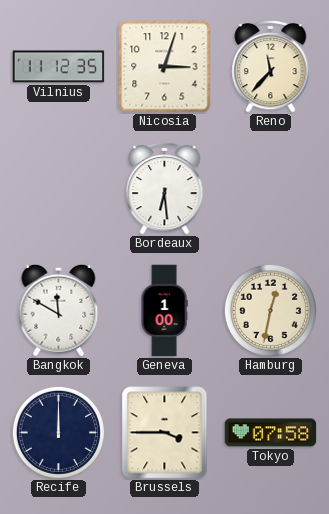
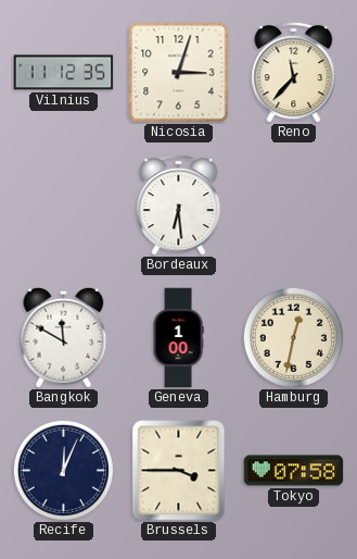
Recife: 12:00 -> 12:04 (63, 470)
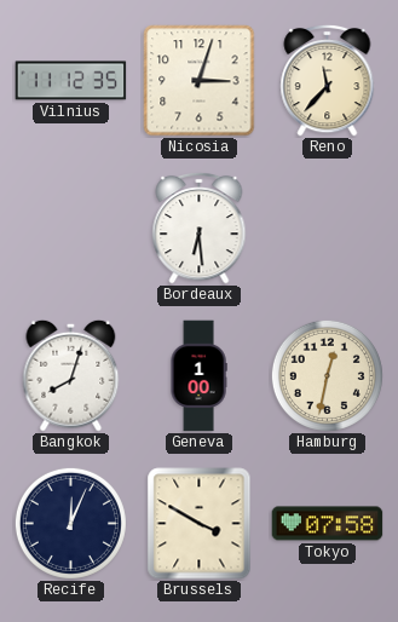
Bangkok: 11:50 -> 8:03 (71, 375)
Brussels: 3:45 -> 3:50 (200, 524)
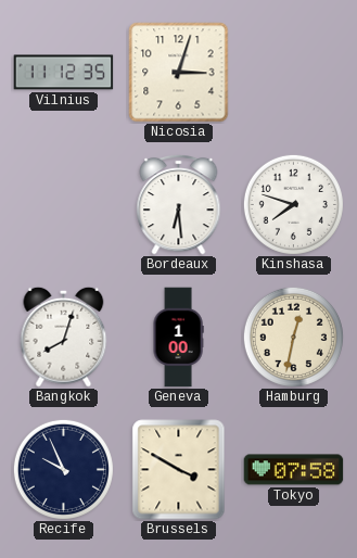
Reno: 11:37 -> none (328, 80)
Kinshasa: none -> 7:48 (293, 204)
Recife: 12:04 -> 9:56 (63, 469)
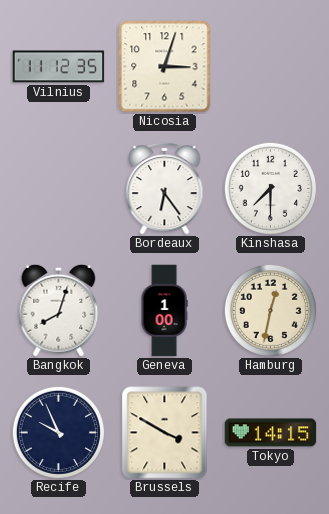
Bordeaux: 6:29 -> 6:24 (165, 188)
Kinshasa: 7:48 -> 7:30 (270, 188)
Tokyo: 07:58 -> 14:15 (271, 433)
